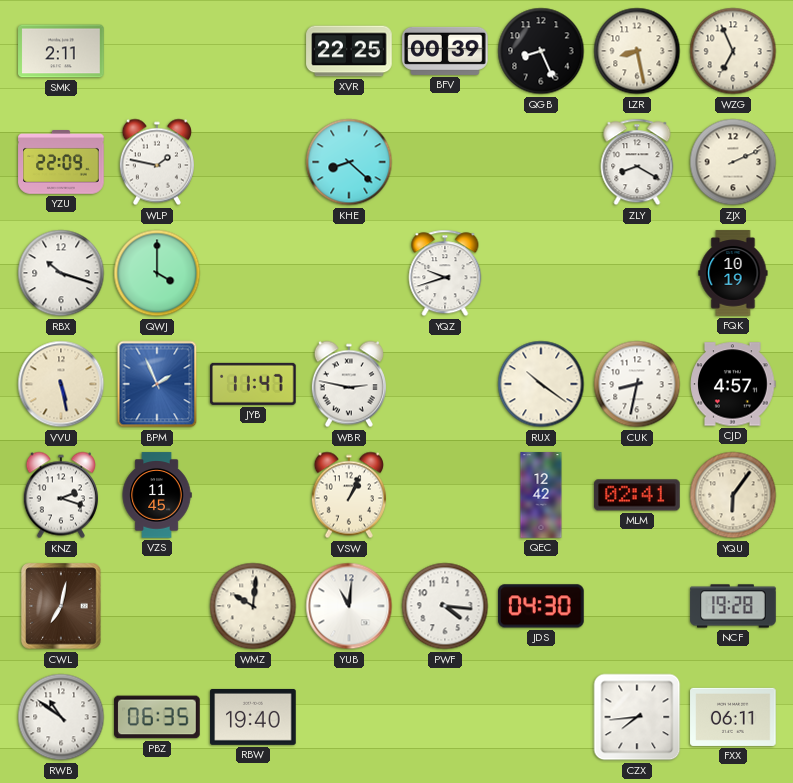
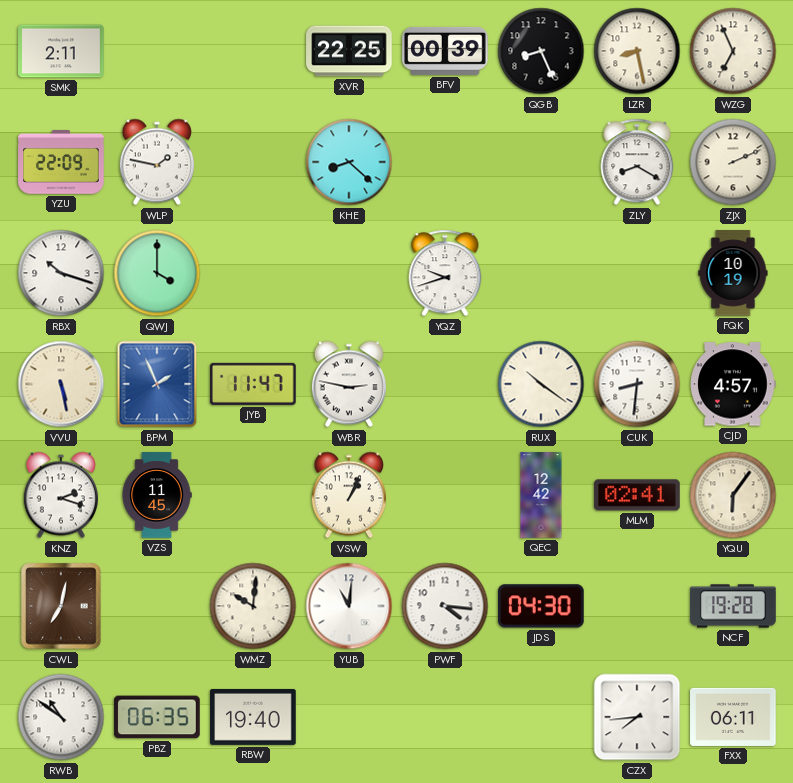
CUK: 8:32 -> 8:31 (637, 384)
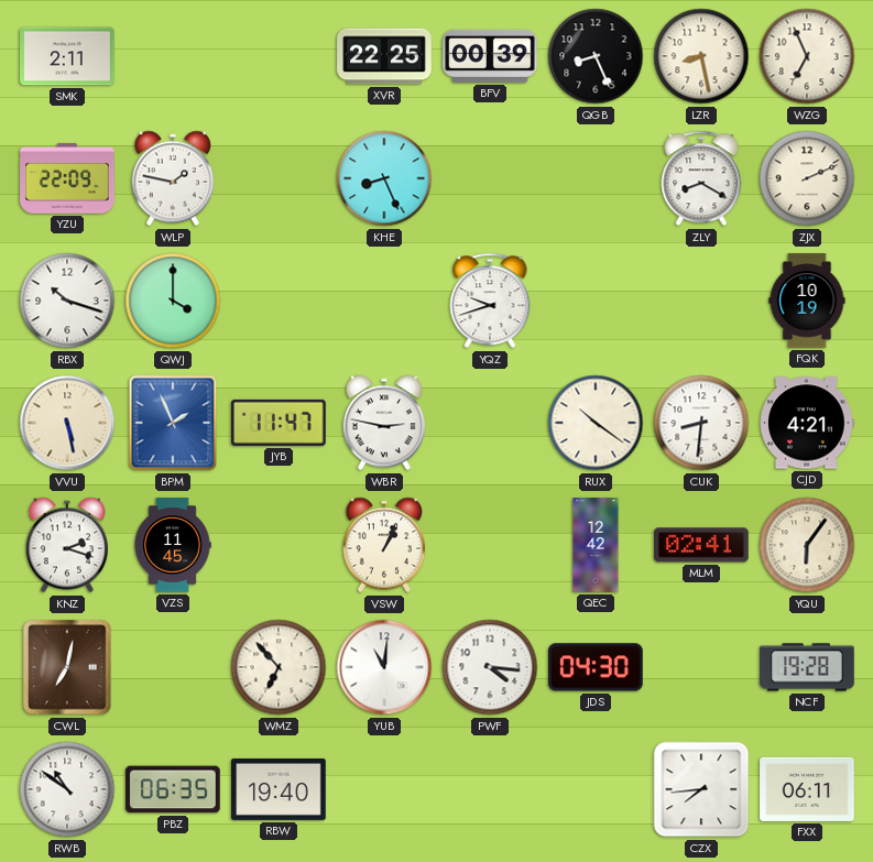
KHE: 8:22 -> 8:26 (384, 178)
CJD: 4:57 -> 4:21 (807, 423)
WMZ: 10:01 -> 6:53 (279, 667)
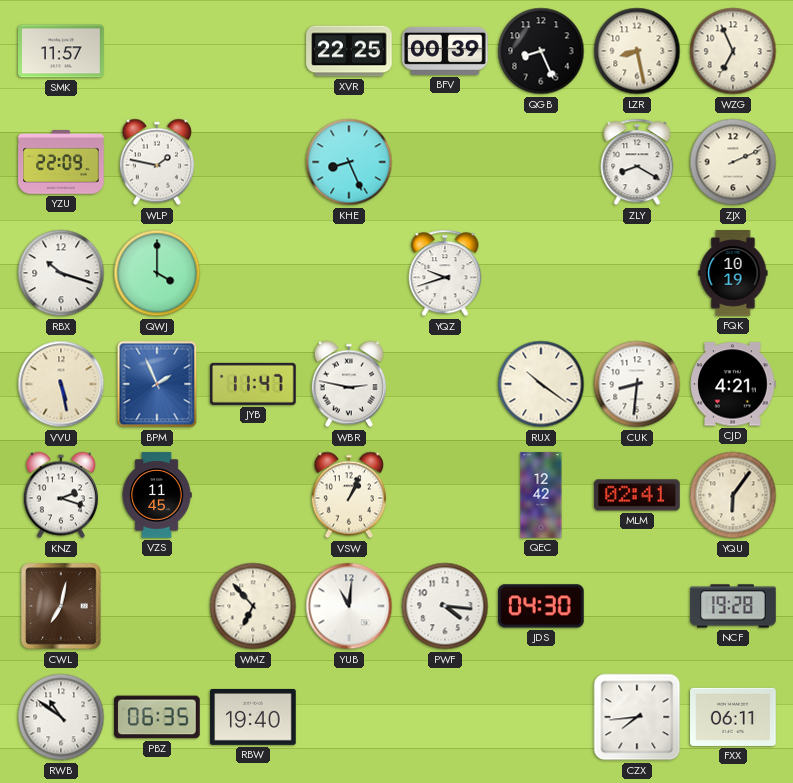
SMK: 2:11 -> 11:57 (61, 51)
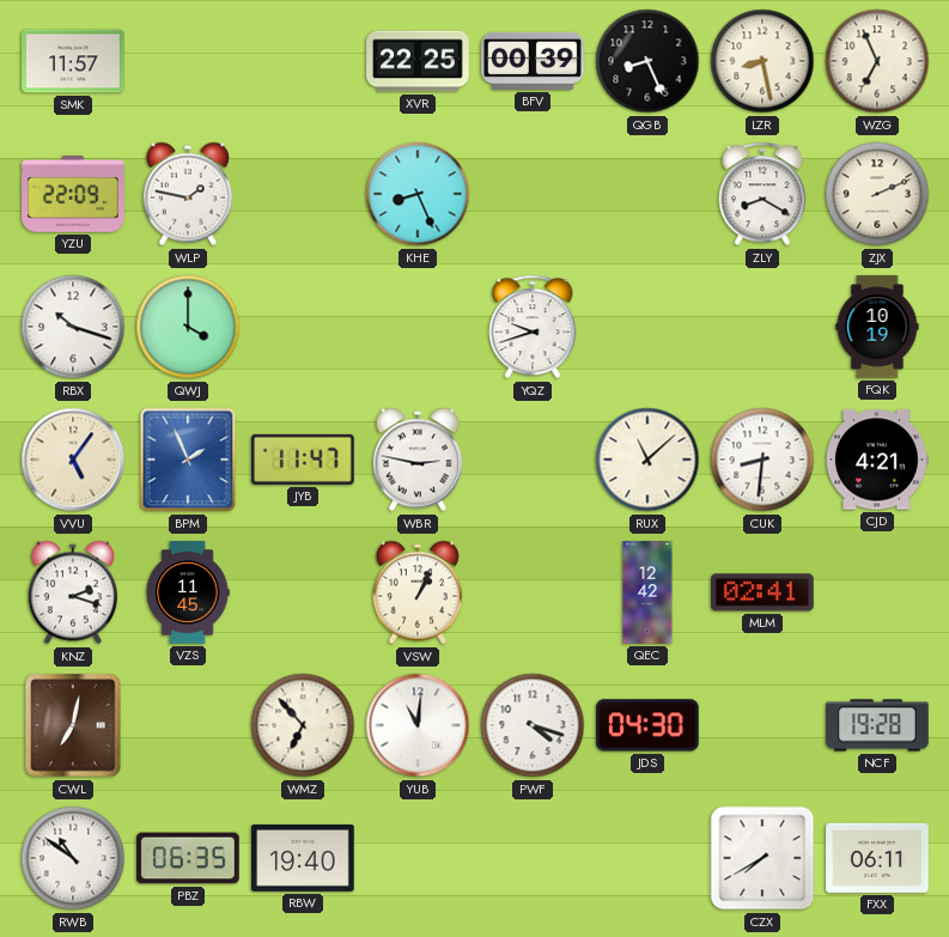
VVU: 5:28 -> 5:06 (73, 460)
RUX: 10:21 -> 11:08 (647, 460)
YQU: 6:06 -> none (733, 495)
PWF: 4:16 -> 4:18 (533, 725)
CZX: 7:44 -> 7:40 (762, 858)
